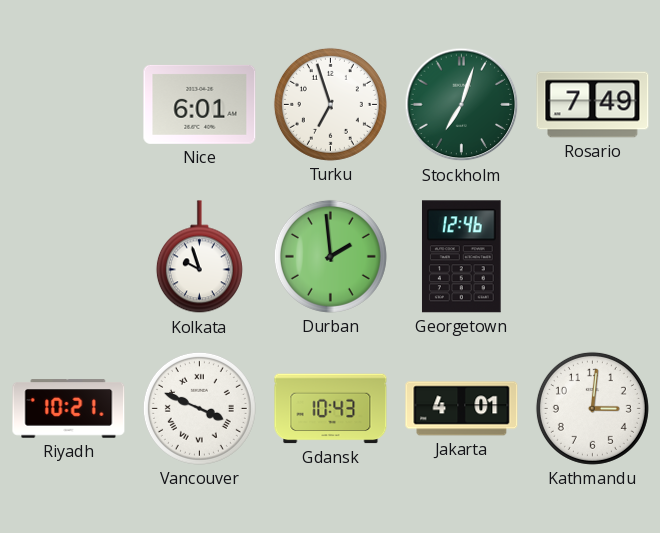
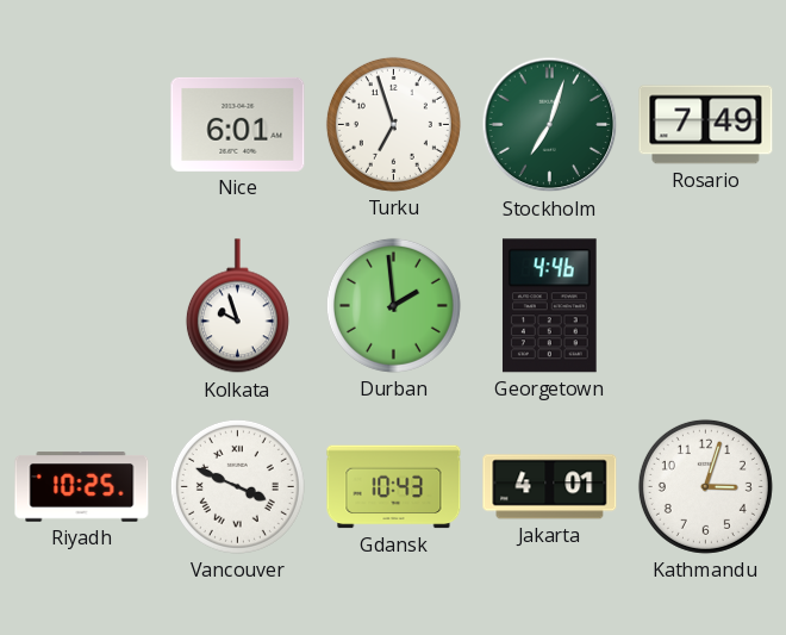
Georgetown: 12:46 -> 4:46 (549, 306)
Riyadh: 10:21 -> 10:25 (82, 487)
Kathmandu: 3:01 -> 3:03 (705, 486)
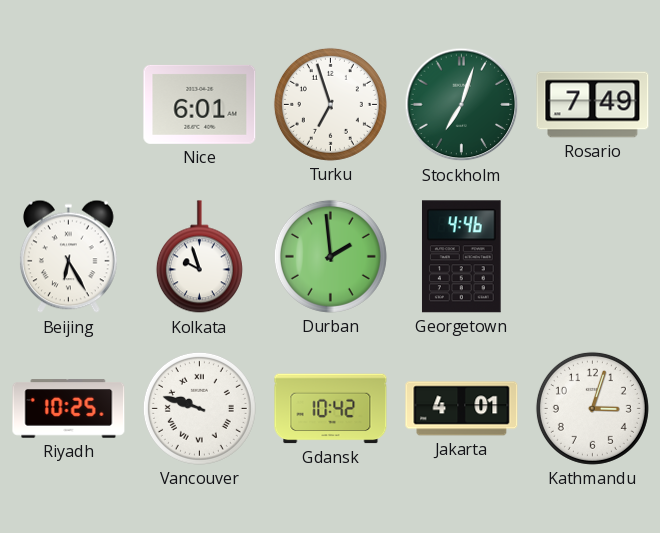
Beijing: none -> 6:25 (69, 257)
Vancouver: 3:49 -> 9:48 (199, 408)
Gdansk: 10:43 -> 10:42 (331, 409)
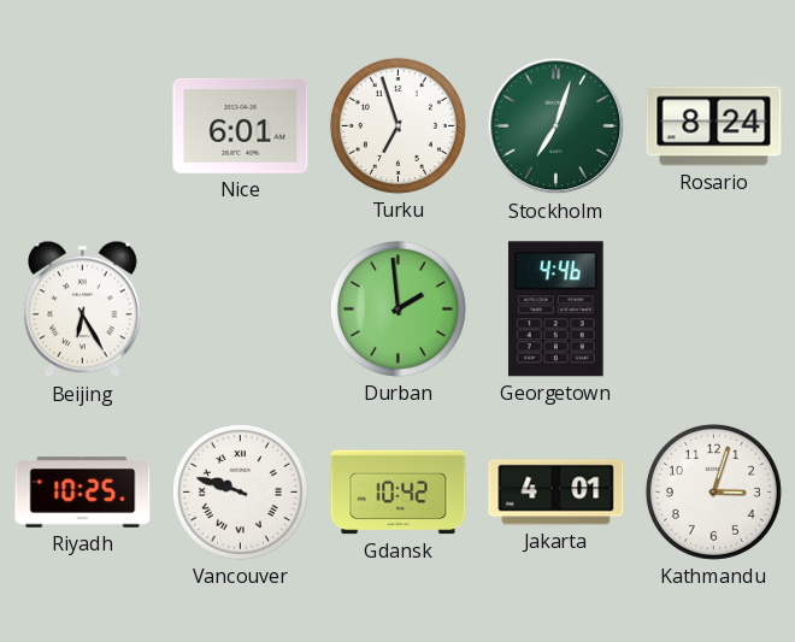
Rosario: 7:49 -> 8:24 (714, 126)
Kolkata: 9:57 -> none (199, 257)
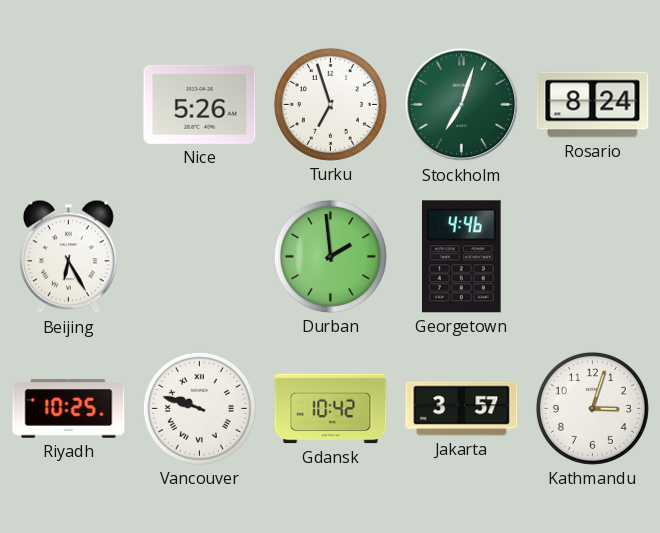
Nice: 6:01 -> 5:26 (200, 104)
Jakarta: 4:01 -> 3:57 (462, 409)
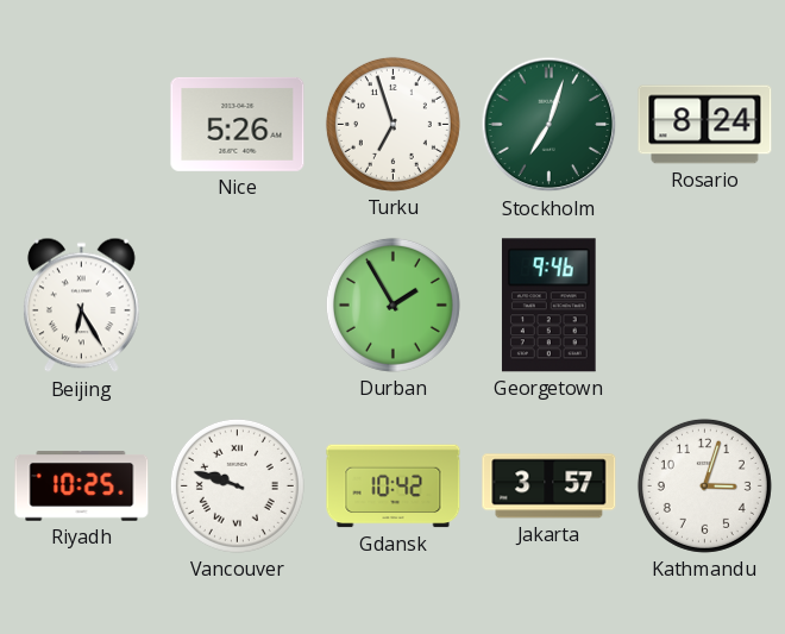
Durban: 1:59 -> 1:55 (392, 305)
Georgetown: 4:46 -> 9:46 (548, 306)
